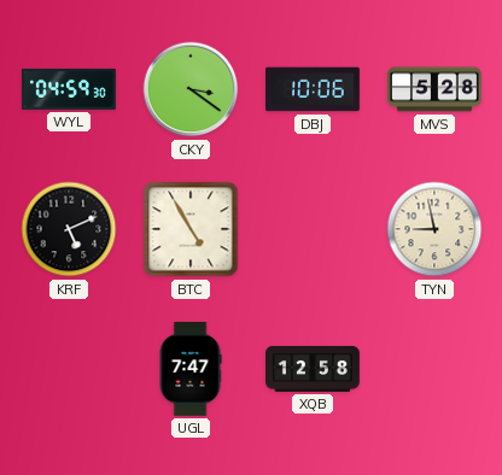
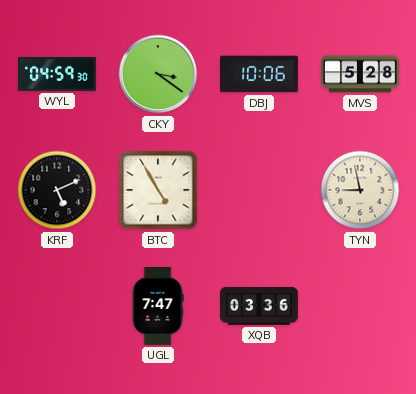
XQB: 12:58 -> 03:36 (260, 306)
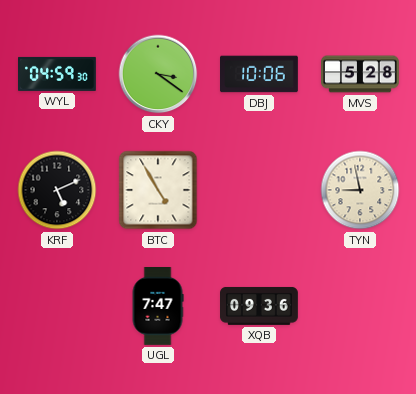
XQB: 03:36 -> 09:36 (260, 306)
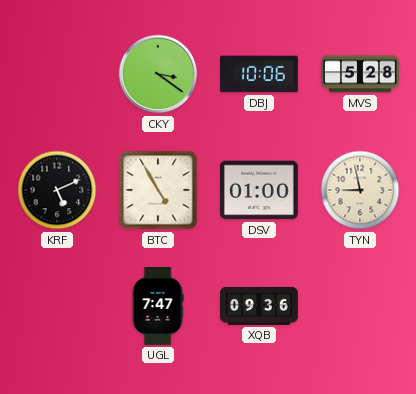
WYL: 04:59 -> none (58, 74)
DSV: none -> 01:00 (260, 190)
